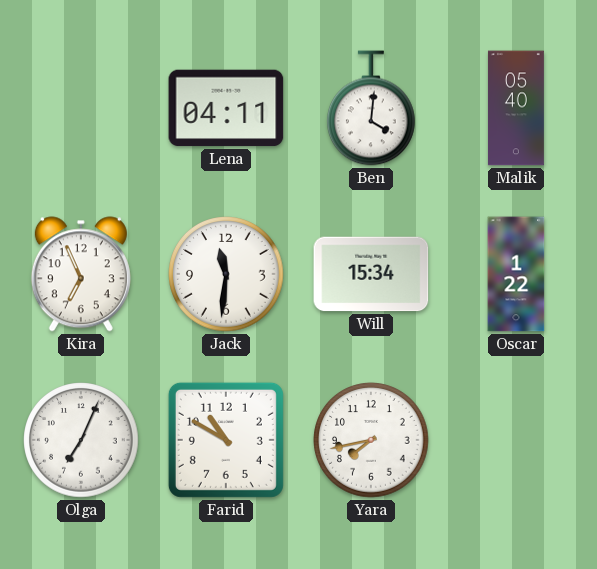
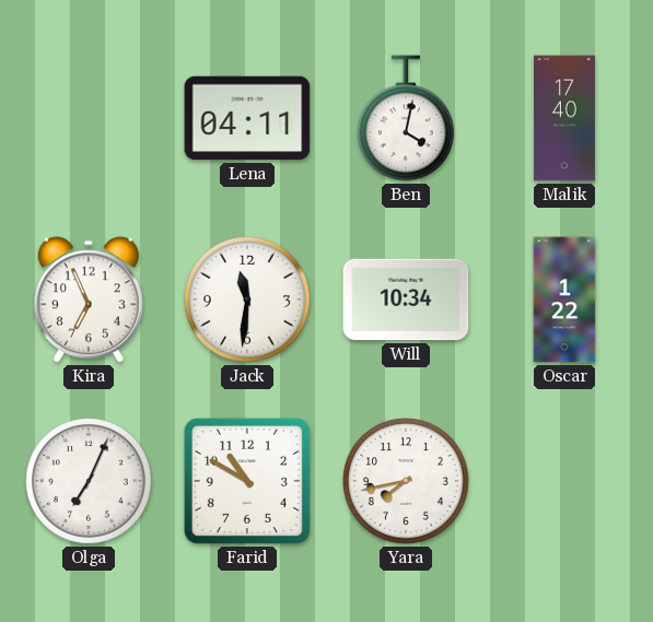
Ben: 4:01 -> 4:02 (407, 118)
Malik: 05:40 -> 17:40 (564, 118)
Will: 15:34 -> 10:34 (406, 300)
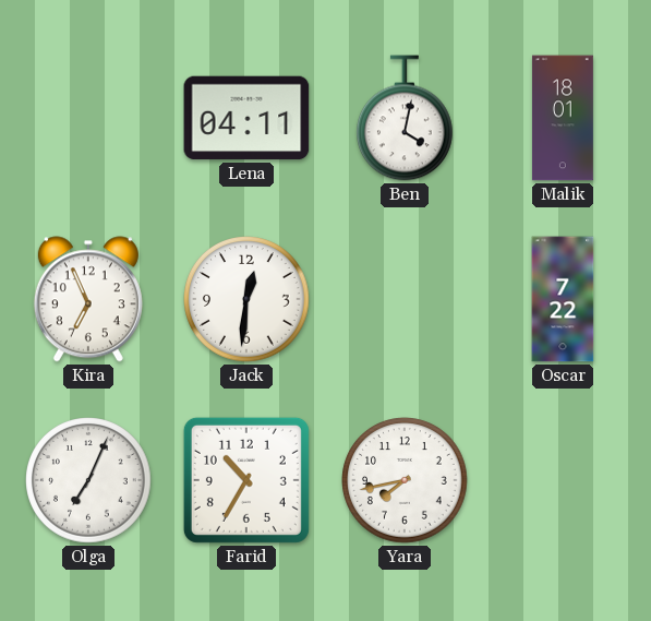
Malik: 17:40 -> 18:01 (563, 118)
Jack: 11:31 -> 12:31 (246, 299)
Will: 10:34 -> none (406, 300)
Oscar: 1:22 -> 7:22 (563, 299)
Farid: 10:50 -> 10:35 (246, 480)
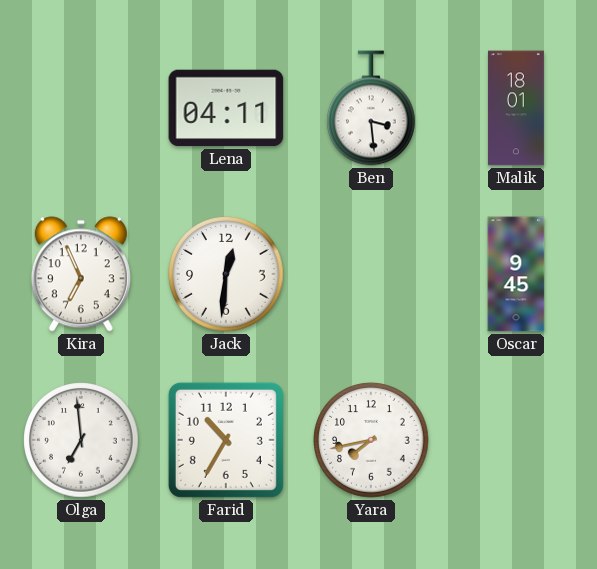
Ben: 4:02 -> 3:29 (372, 108)
Oscar: 7:22 -> 9:45 (516, 274)
Olga: 7:04 -> 6:59 (81, 440)
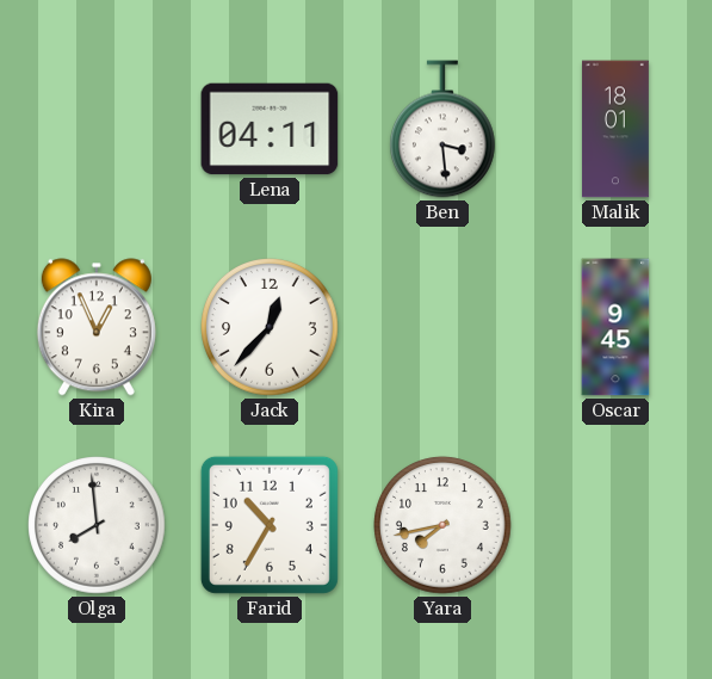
Kira: 6:56 -> 12:56 (97, 327)
Jack: 12:31 -> 12:37 (270, 327)
Olga: 6:59 -> 7:59 (97, 525)
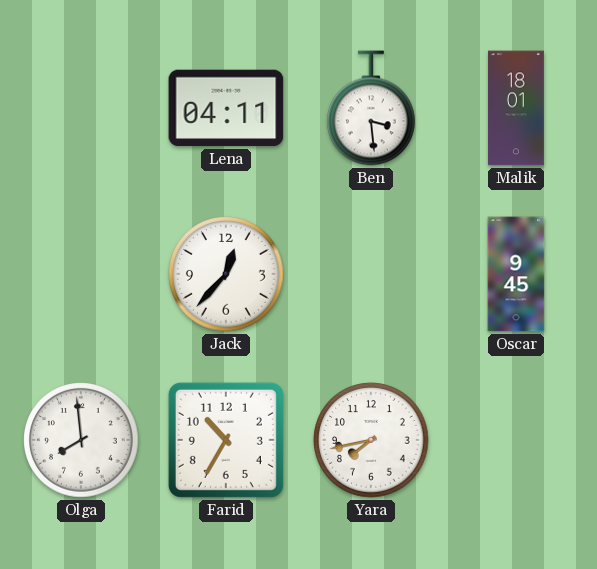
Kira: 12:56 -> none (97, 327)
